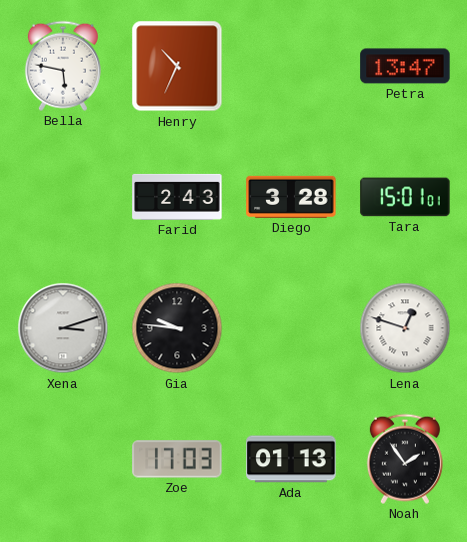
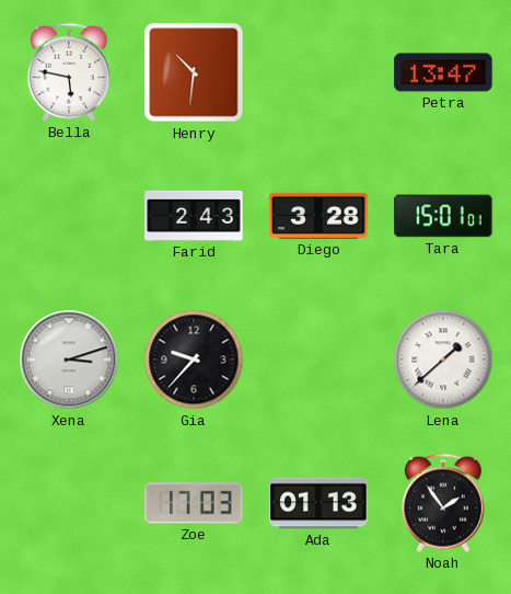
Henry: 10:34 -> 10:31 (194, 72)
Gia: 9:46 -> 9:37 (194, 359)
Lena: 12:48 -> 1:38 (443, 359)
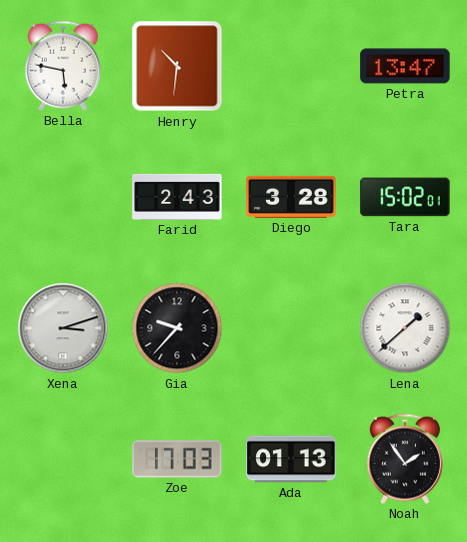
Tara: 15:01 -> 15:02 (405, 197)
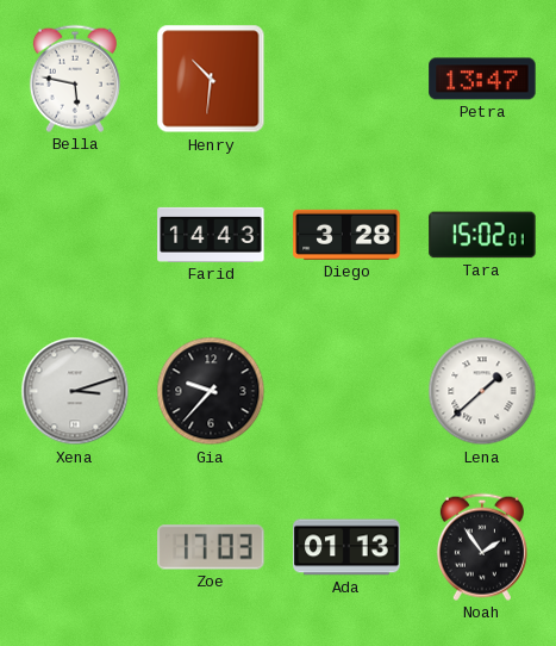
Farid: 2:43 -> 14:43 (211, 235)
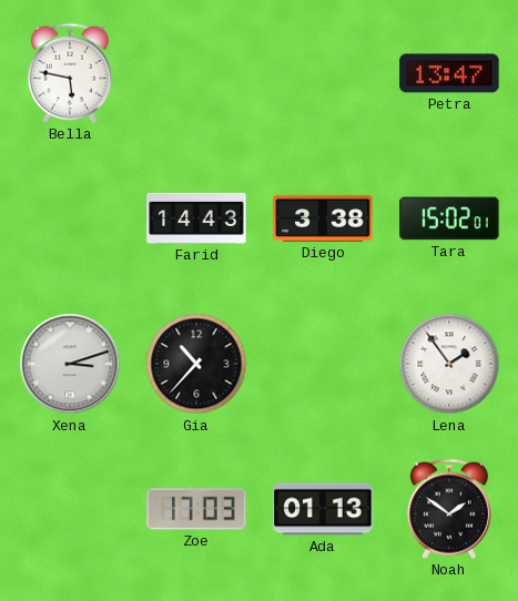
Henry: 10:31 -> none (211, 79)
Diego: 3:28 -> 3:38 (323, 218)
Gia: 9:37 -> 10:37 (196, 364)
Lena: 1:38 -> 1:54 (449, 364)
Noah: 1:54 -> 1:51 (449, 509)
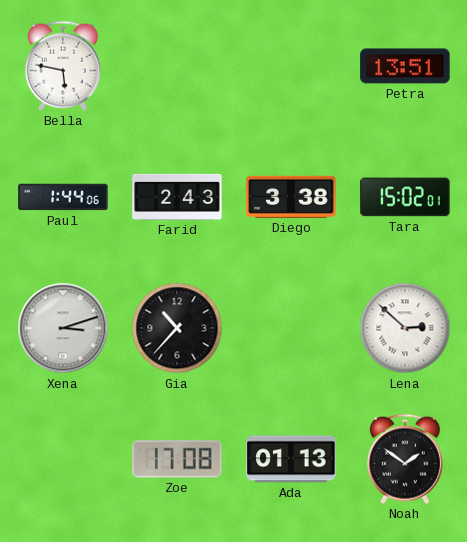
Petra: 13:47 -> 13:51 (405, 66)
Paul: none -> 1:44 (63, 197)
Farid: 14:43 -> 2:43 (177, 197)
Lena: 1:54 -> 2:52 (405, 328)
Zoe: 17:03 -> 17:08 (177, 459)
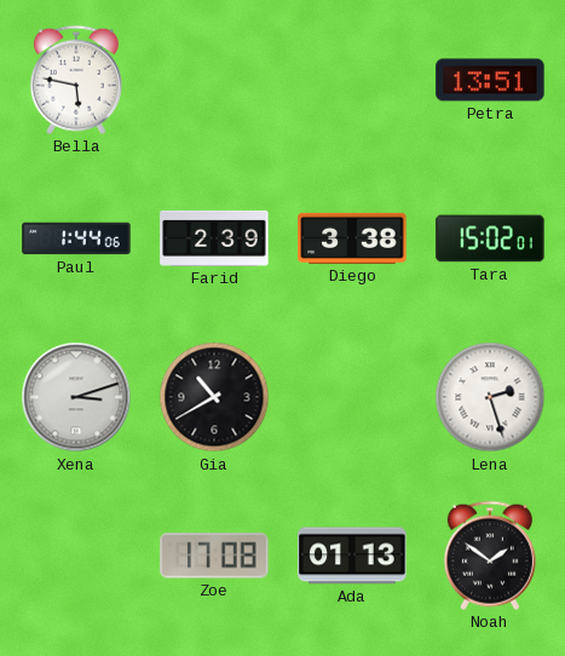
Farid: 2:43 -> 2:39 (214, 238)
Gia: 10:37 -> 10:40 (214, 397)
Lena: 2:52 -> 2:27 (490, 397)
